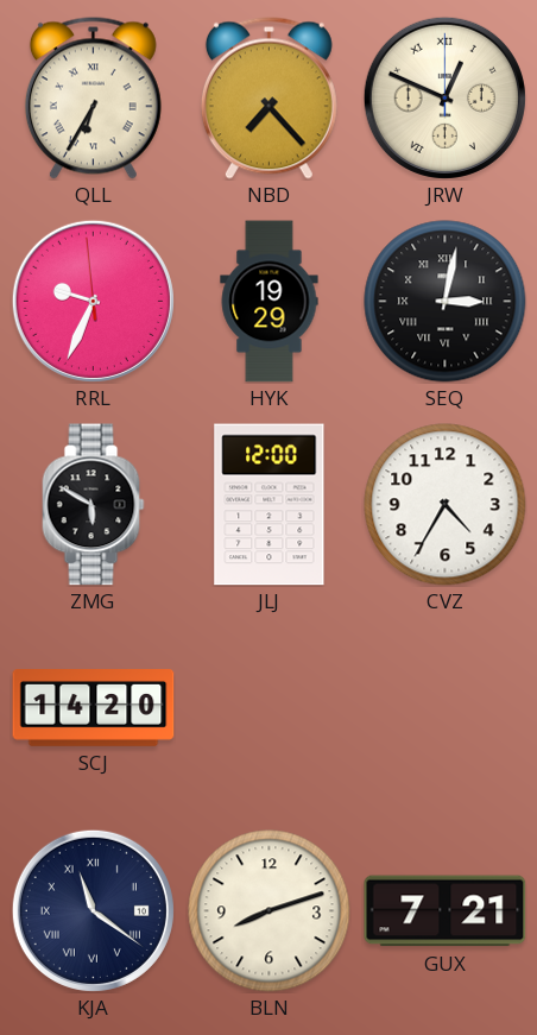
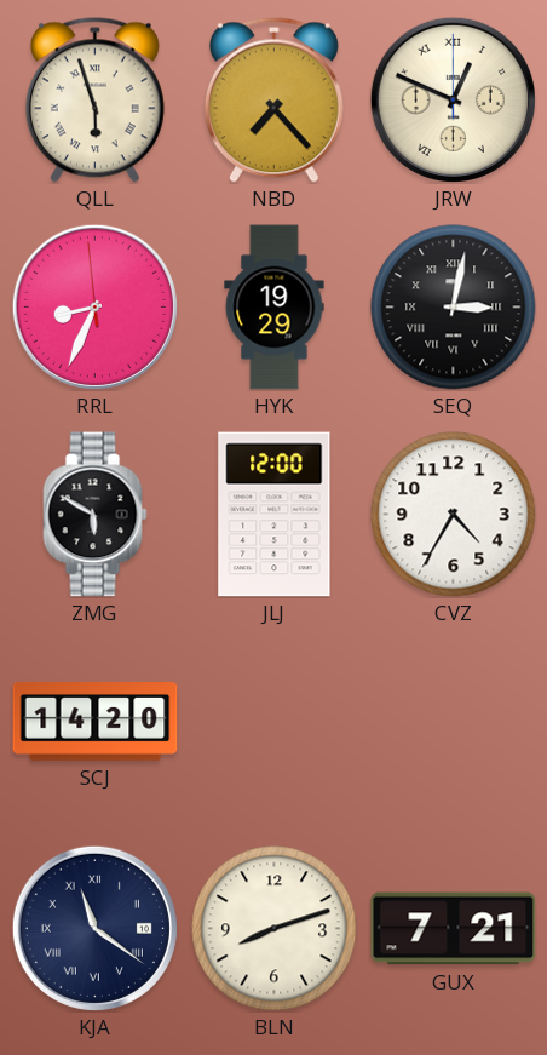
QLL: 6:35 -> 5:57 (94, 99)
RRL: 9:33 -> 8:33 (94, 306)
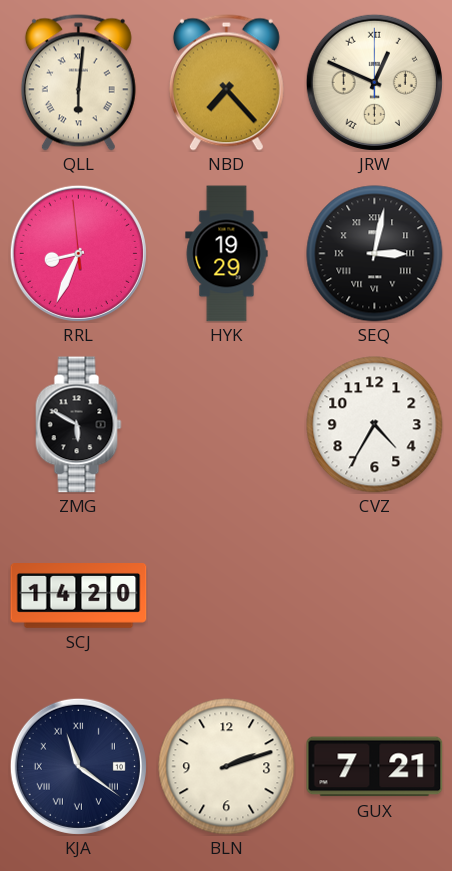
QLL: 5:57 -> 6:01 (78, 82)
JLJ: 12:00 -> none (275, 515)
BLN: 8:12 -> 2:12 (227, 767)
